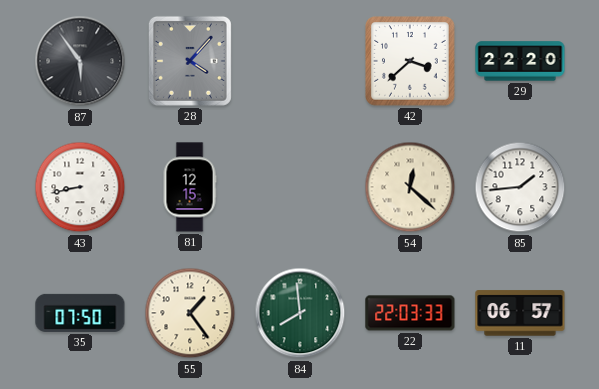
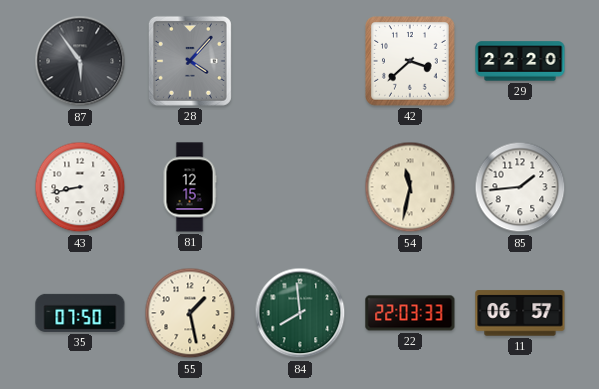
54: 12:22 -> 11:32 (410, 187)
55: 1:24 -> 1:28 (190, 313)
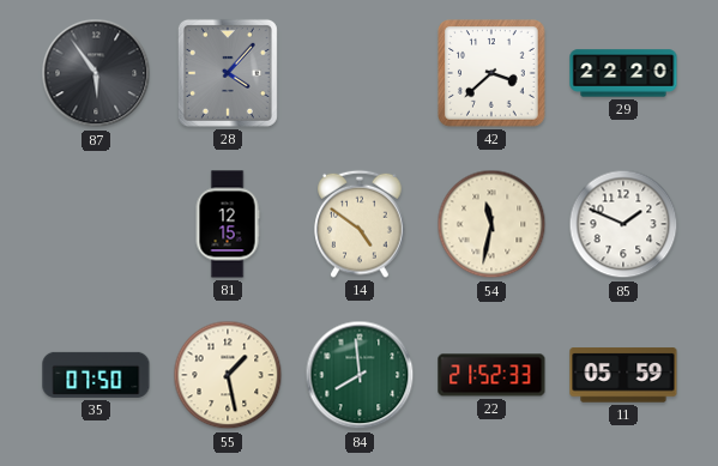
43: 8:43 -> none (80, 187)
14: none -> 4:51 (360, 224)
85: 1:44 -> 1:49 (623, 224)
22: 22:03 -> 21:52 (491, 375)
11: 06:57 -> 05:59 (623, 375)
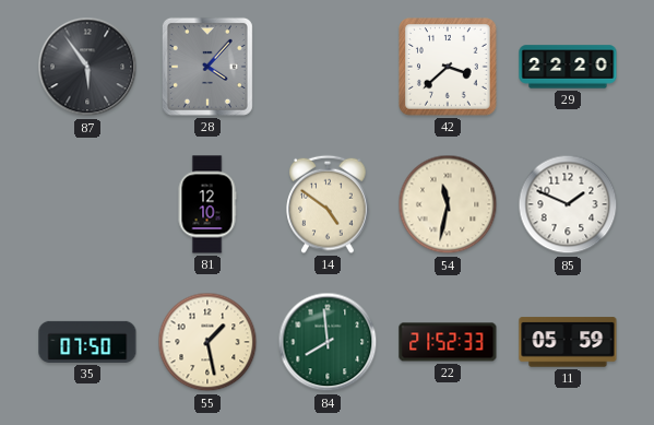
81: 12:15 -> 12:10 (207, 204)
